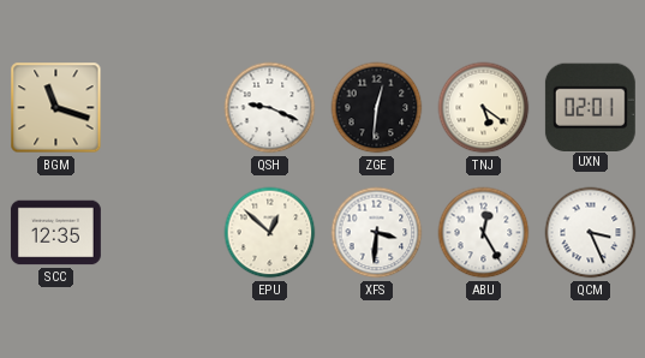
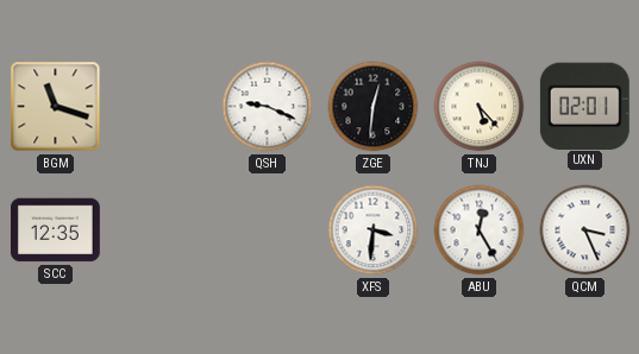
TNJ: 5:21 -> 5:23 (480, 107)
EPU: 12:52 -> none (270, 233)
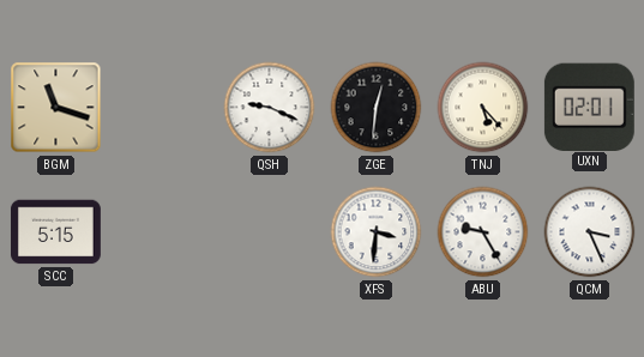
SCC: 12:35 -> 5:15 (55, 232)
ABU: 12:25 -> 9:25 (483, 232)
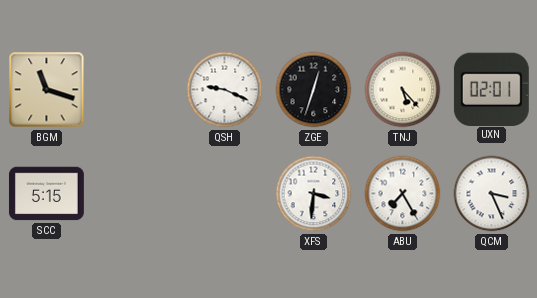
ZGE: 12:31 -> 12:33 (314, 90)
ABU: 9:25 -> 7:25 (403, 194)
